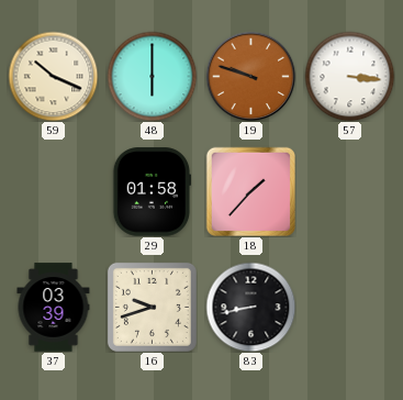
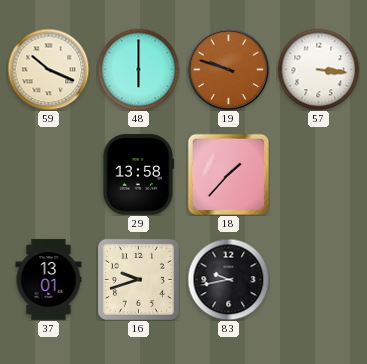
29: 01:58 -> 13:58 (138, 175)
37: 03:39 -> 13:01 (49, 280)
83: 8:43 -> 9:43 (228, 279)
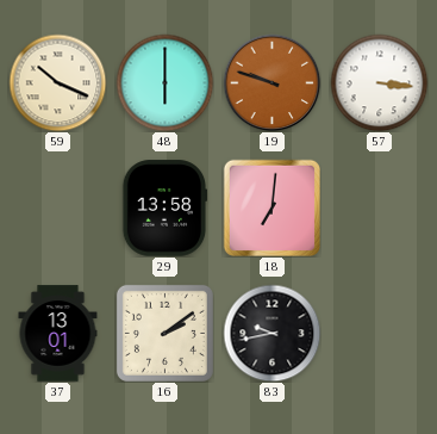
18: 1:37 -> 7:01 (271, 207)
16: 9:42 -> 2:09 (164, 333)
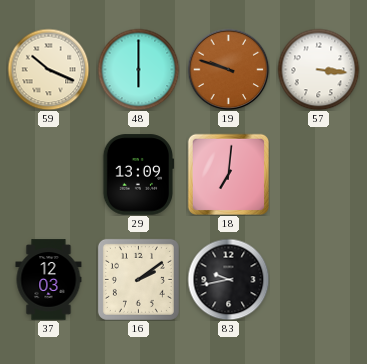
29: 13:58 -> 13:09 (138, 175)
37: 13:01 -> 12:03 (49, 280)
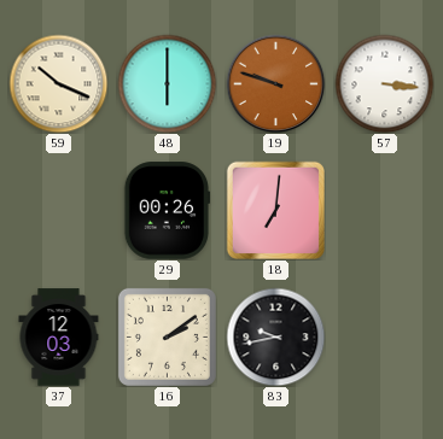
29: 13:09 -> 00:26 (167, 211)
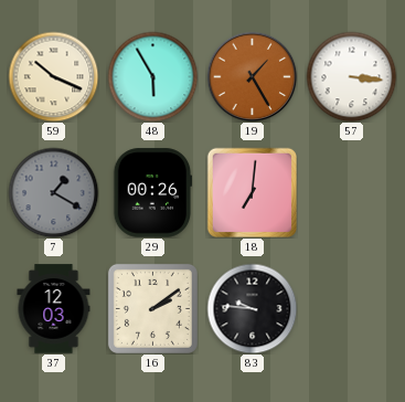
48: 6:00 -> 5:55 (152, 76)
19: 9:48 -> 1:25 (252, 76)
7: none -> 1:20 (53, 192)
83: 9:43 -> 9:46 (252, 308)
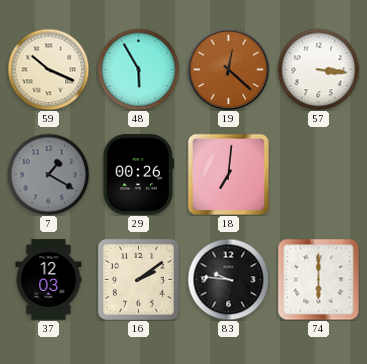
19: 1:25 -> 12:22 (228, 69)
74: none -> 6:00 (318, 279)
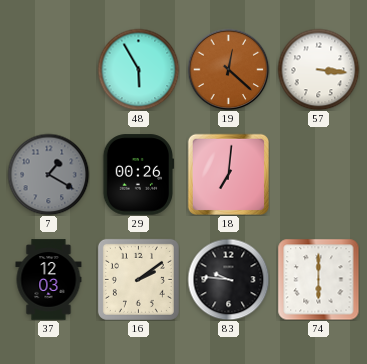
59: 10:19 -> none (48, 69)
